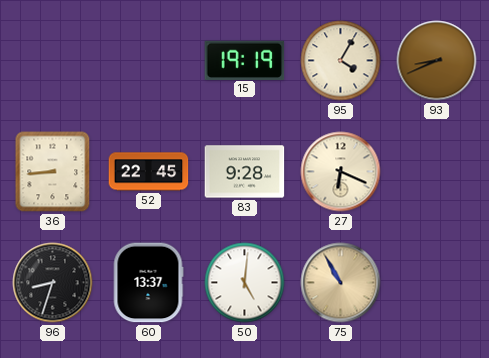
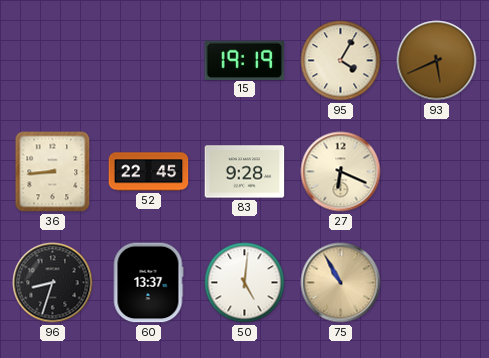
93: 8:41 -> 5:41 (437, 61)
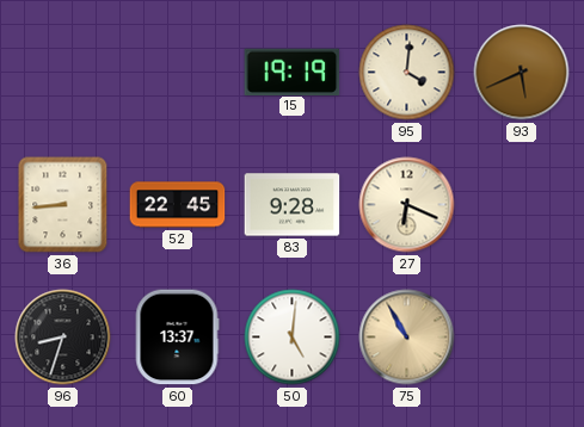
95: 4:05 -> 4:01 (407, 73)
